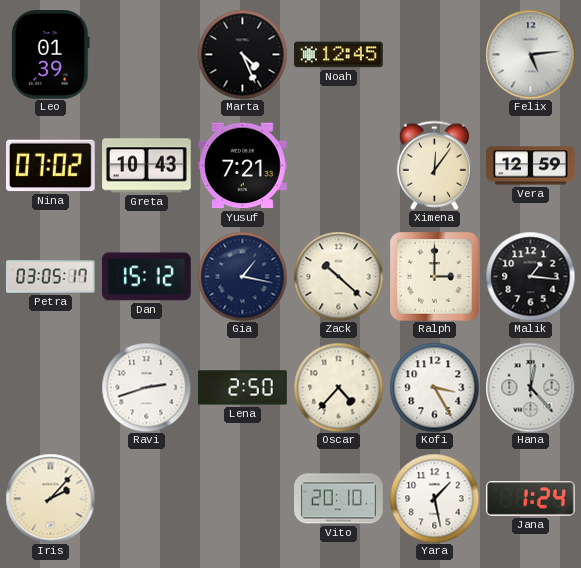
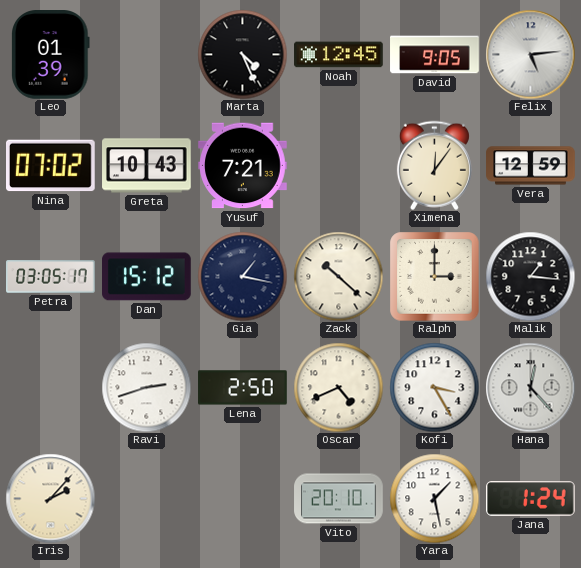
David: none -> 9:05 (435, 55)
Oscar: 4:37 -> 4:41 (338, 387)
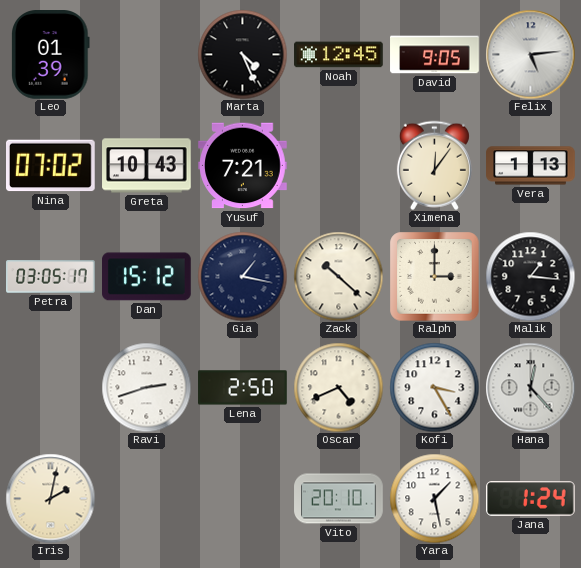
Vera: 12:59 -> 1:13 (531, 166)
Iris: 2:07 -> 2:02 (50, 498)
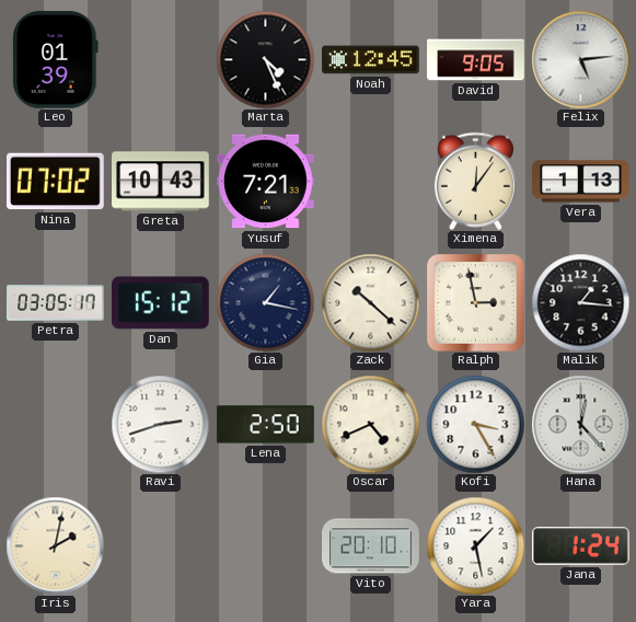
Ralph: 3:00 -> 2:58 (475, 302)
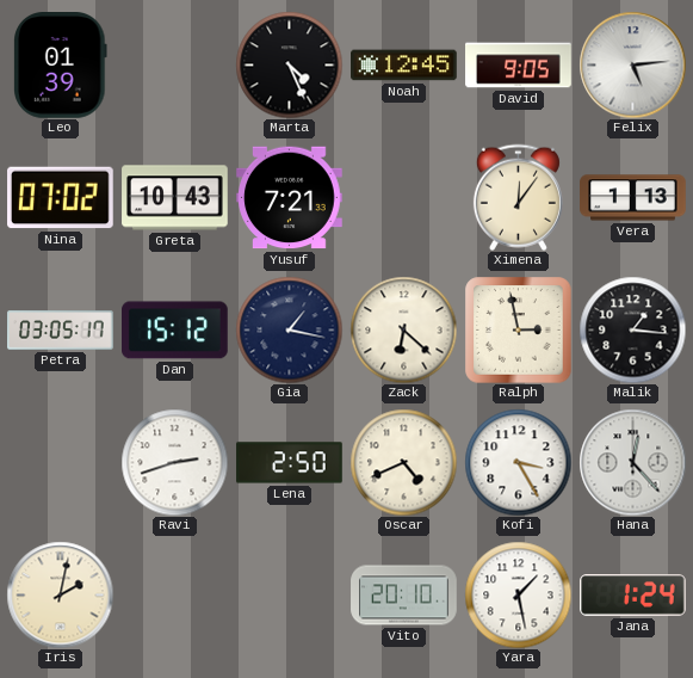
Zack: 10:22 -> 6:22 (403, 329)
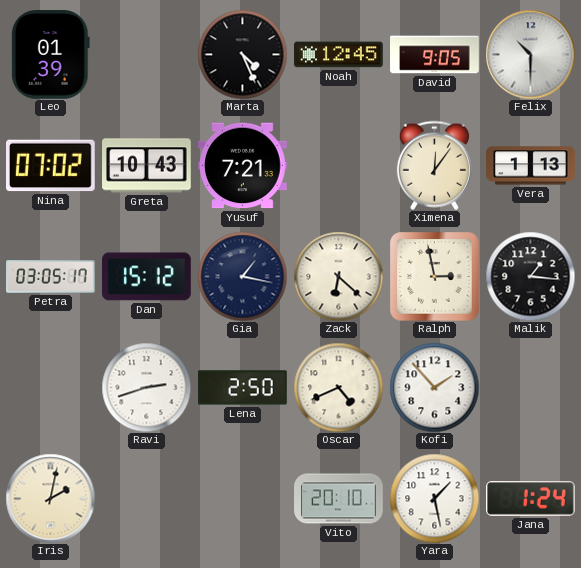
Felix: 5:14 -> 10:30 (530, 54)
Kofi: 3:25 -> 1:53 (434, 387)
Hana: 12:23 -> none (632, 462)
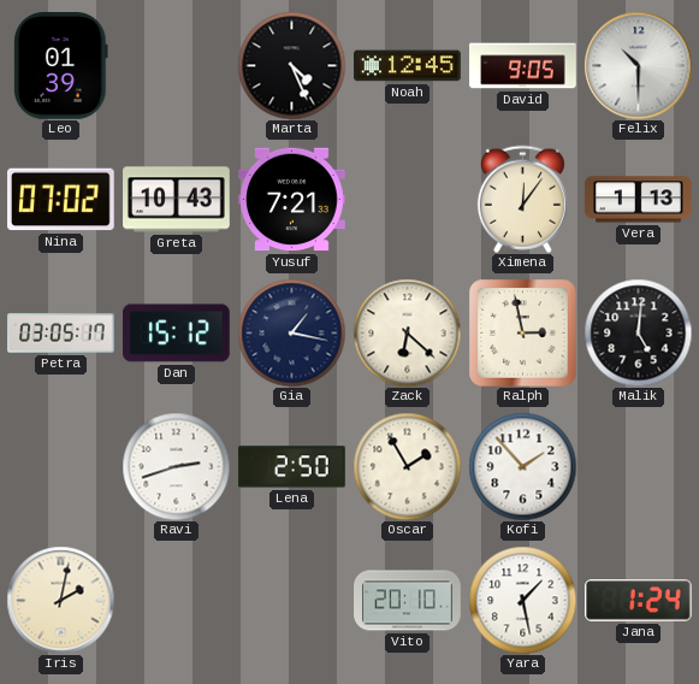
Malik: 1:16 -> 5:01 (638, 332)
Oscar: 4:41 -> 1:55 (407, 466)
